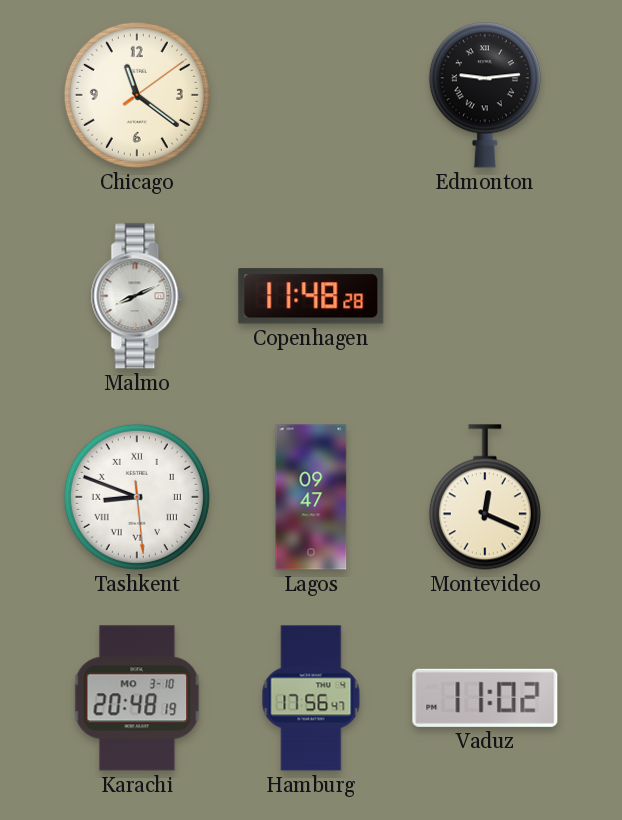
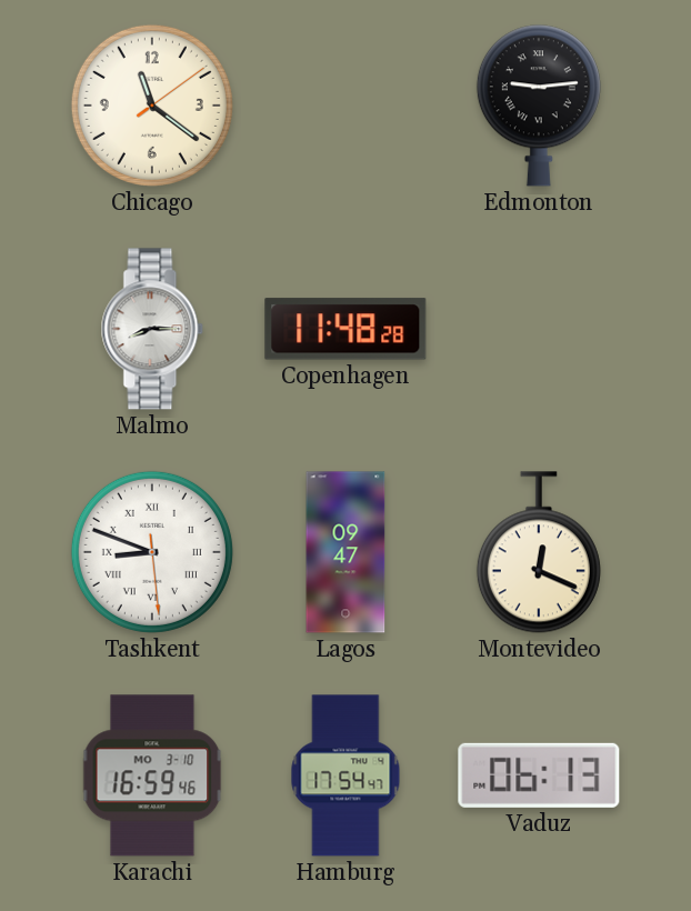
Malmo: 8:11 -> 8:15 (152, 329)
Karachi: 20:48 -> 16:59 (152, 775)
Hamburg: 17:56 -> 17:54 (345, 775)
Vaduz: 11:02 -> 06:13 (539, 775)
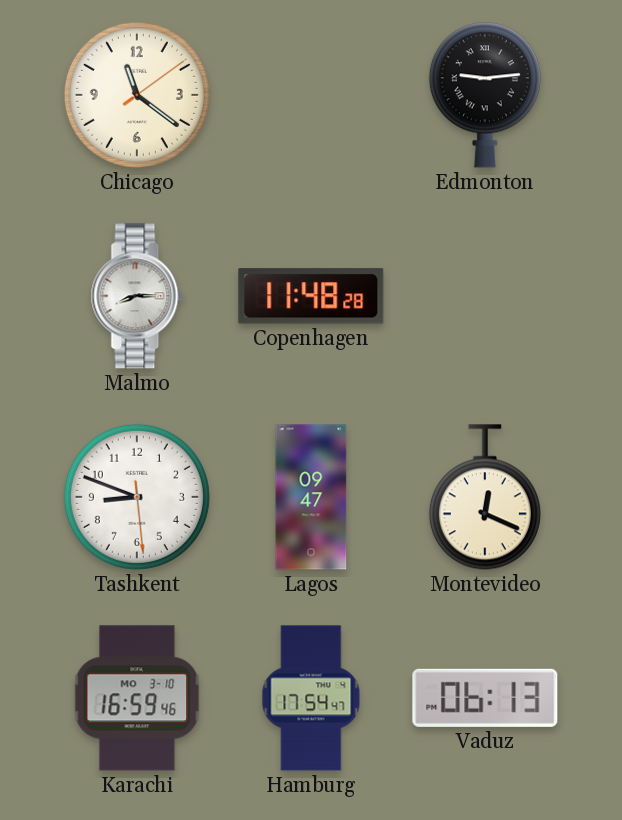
Tashkent numerals: Roman -> Arabic (137, 497)
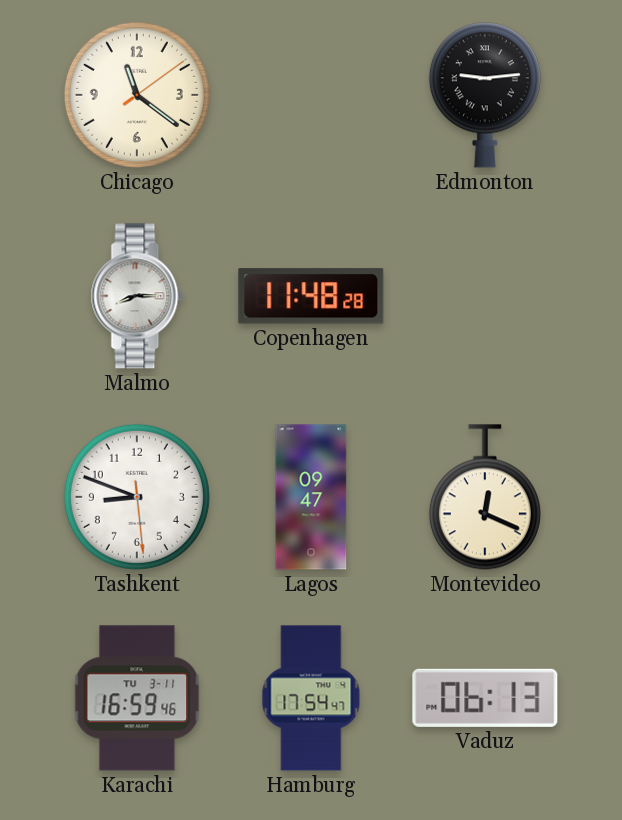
Karachi date: MO 3-10 -> TU 3-11 (137, 698)
